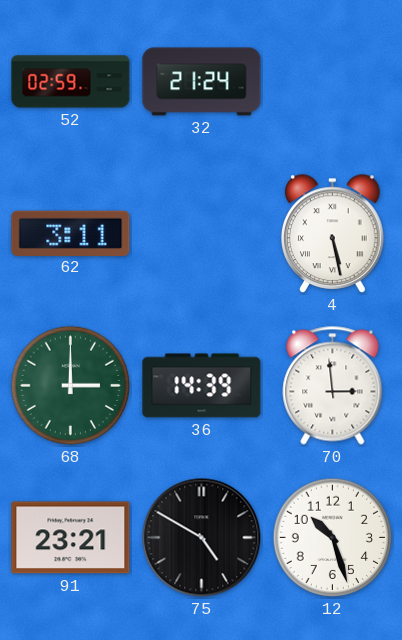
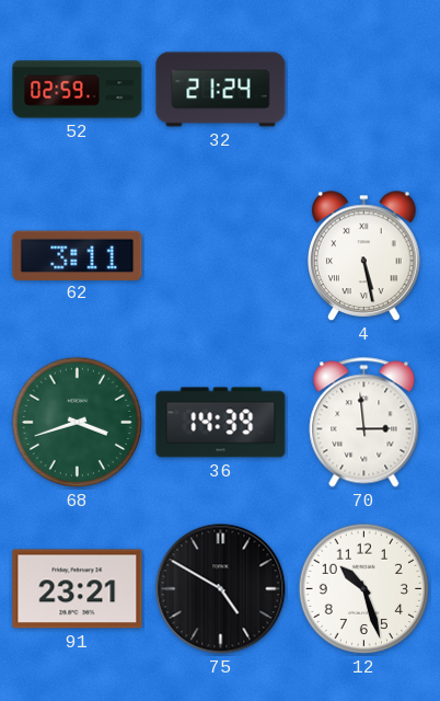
68: 3:00 -> 3:42 (78, 423)
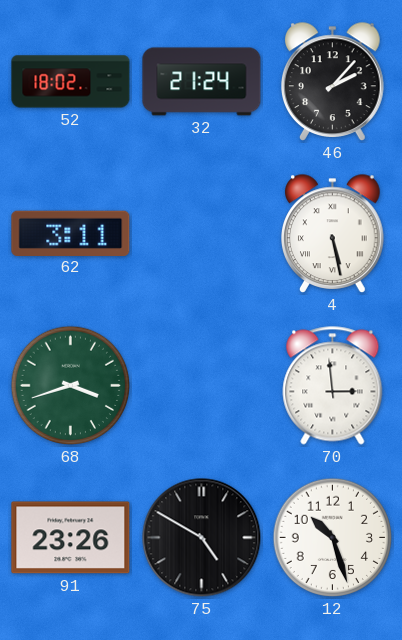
52: 02:59 -> 18:02 (71, 82)
46: none -> 2:07 (333, 82)
36: 14:39 -> none (221, 423)
91: 23:21 -> 23:26 (71, 538)
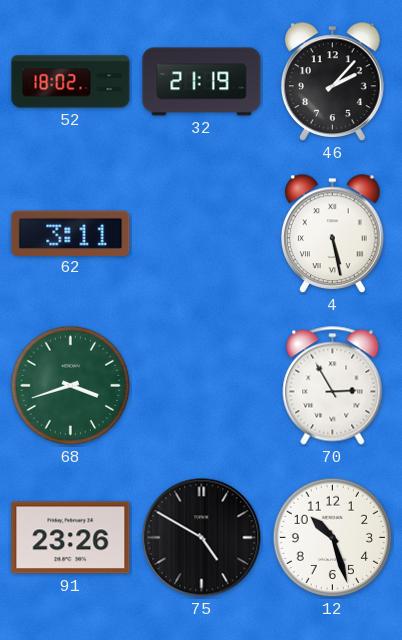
32: 21:24 -> 21:19 (202, 82)
70: 2:59 -> 2:55 (333, 386)
